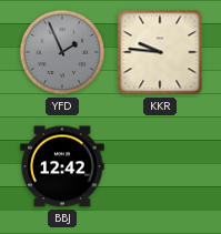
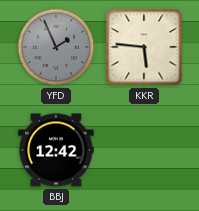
KKR: 9:46 -> 5:46 (144, 47)
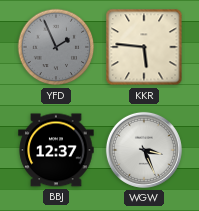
BBJ: 12:42 -> 12:37 (56, 150)
WGW: none -> 3:26 (144, 150)
